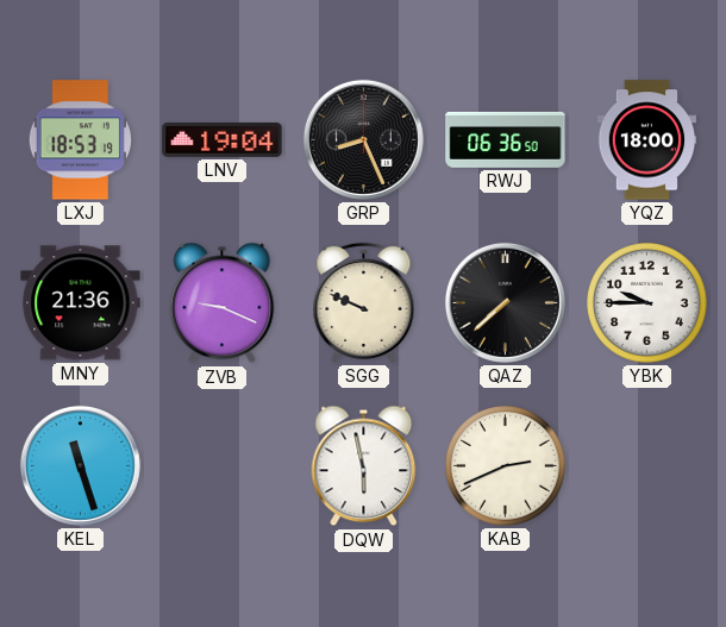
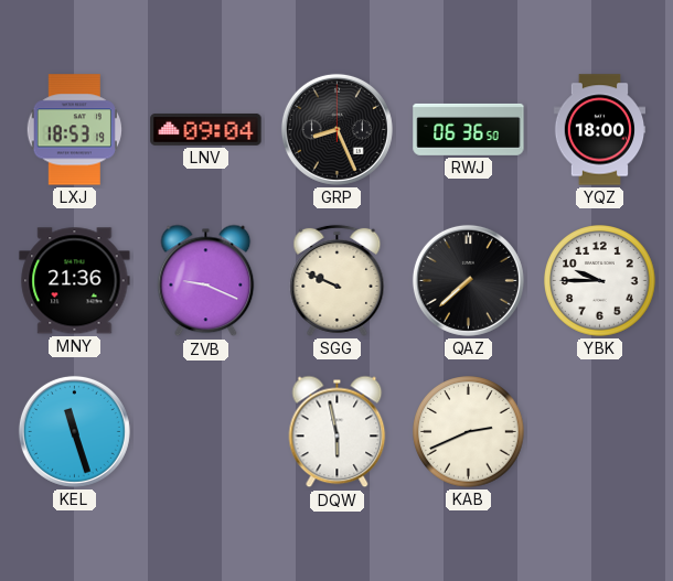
LNV: 19:04 -> 09:04 (206, 129)
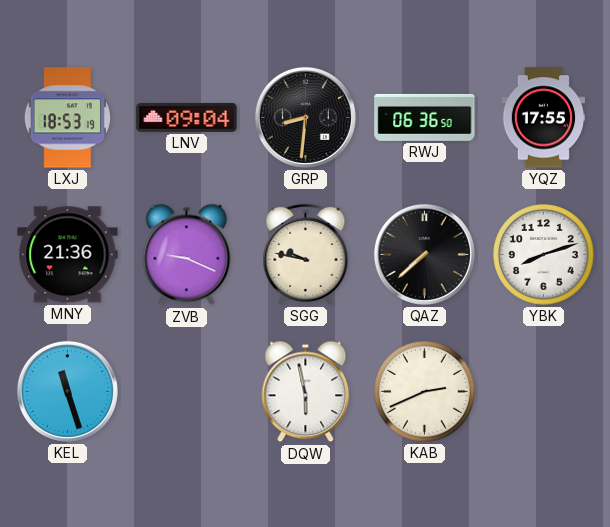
GRP: 8:26 -> 8:31 (305, 117)
YQZ: 18:00 -> 17:55 (544, 118)
SGG: 9:49 -> 9:47 (306, 254)
YBK: 9:45 -> 8:12 (544, 255)
